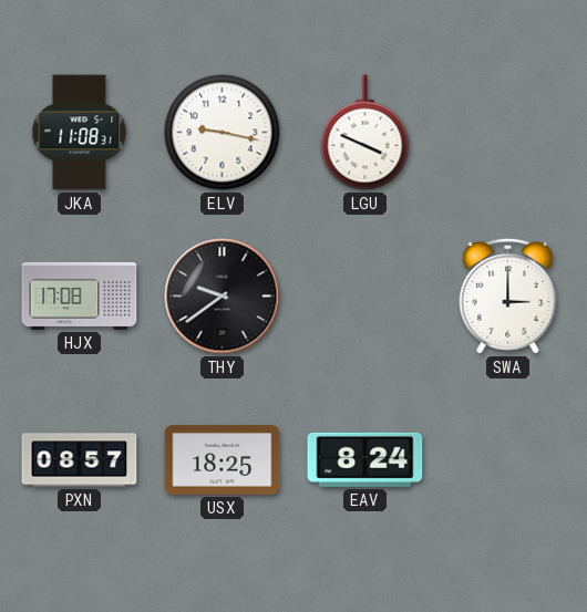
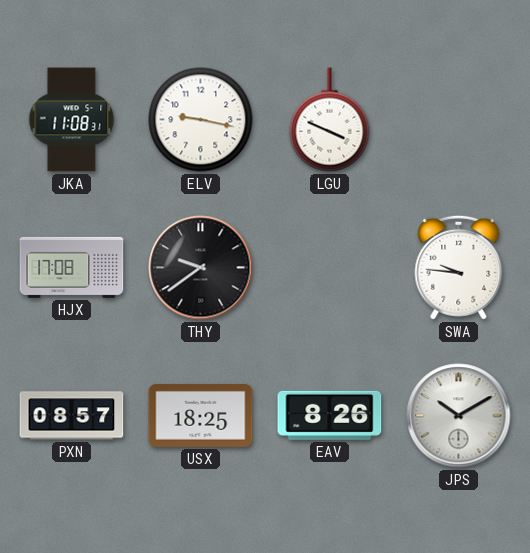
SWA: 3:00 -> 9:46 (459, 267)
EAV: 8:24 -> 8:26 (330, 415)
JPS: none -> 10:10 (459, 416)
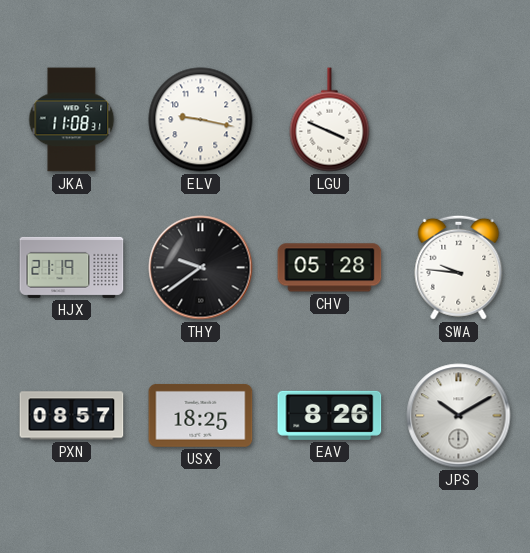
HJX: 17:08 -> 21:19 (72, 267)
CHV: none -> 05:28 (330, 268)
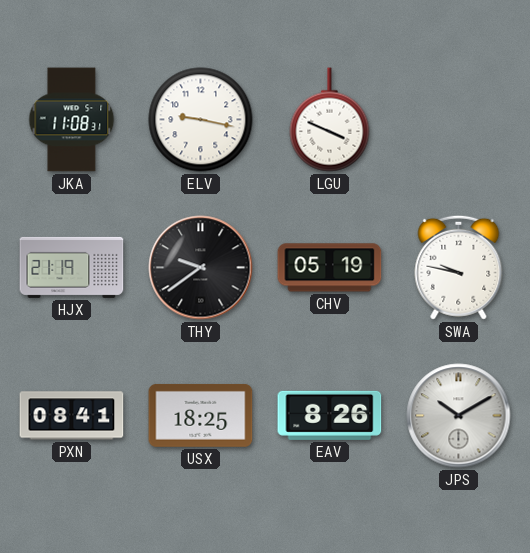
CHV: 05:28 -> 05:19 (330, 268)
SWA: 9:46 -> 9:47 (459, 267)
PXN: 08:57 -> 08:41 (72, 416)
